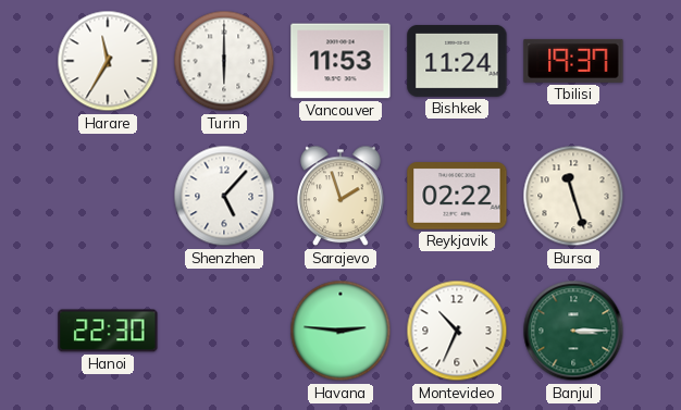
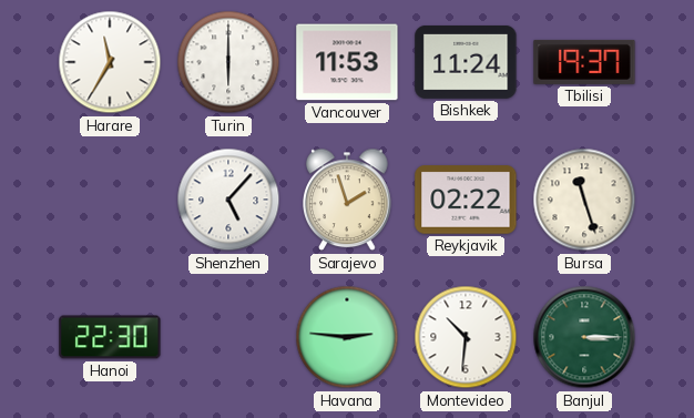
Montevideo: 10:34 -> 10:31 (466, 337)
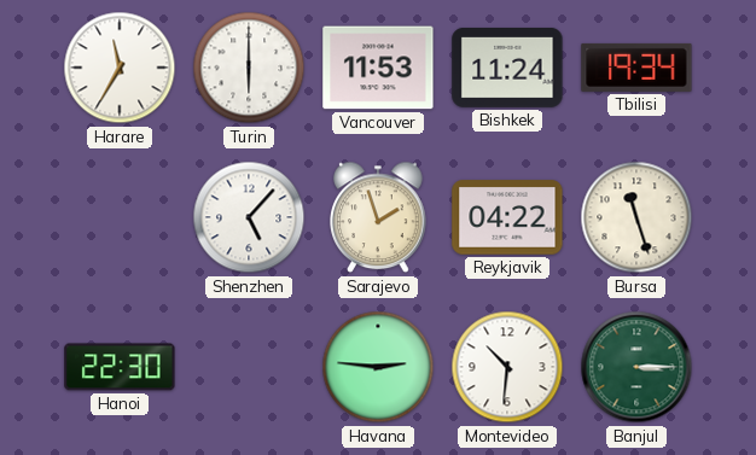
Tbilisi: 19:37 -> 19:34 (636, 68)
Reykjavik: 02:22 -> 04:22 (507, 217)
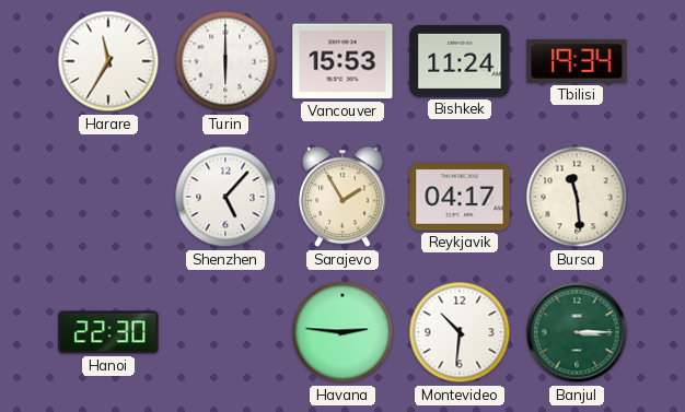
Vancouver: 11:53 -> 15:53 (342, 61)
Sarajevo: 1:57 -> 1:55 (342, 197)
Reykjavik: 04:22 -> 04:17 (460, 197)
Bursa: 11:27 -> 11:29 (577, 197)
